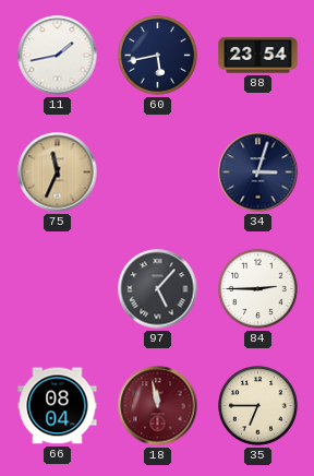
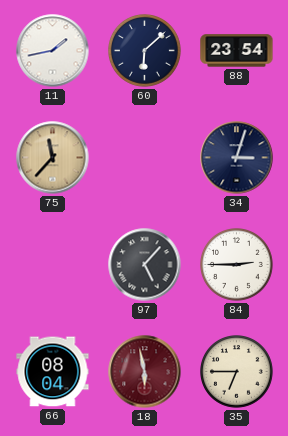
60: 5:43 -> 6:08 (145, 51)
75: 11:34 -> 11:37 (53, 158)
18: 11:58 -> 5:58 (145, 372)
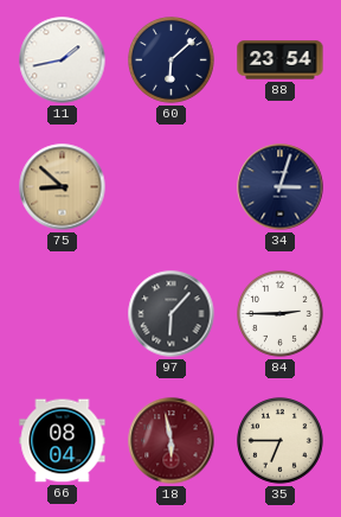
75: 11:37 -> 8:52 (63, 187)
97: 5:07 -> 6:07 (172, 314)
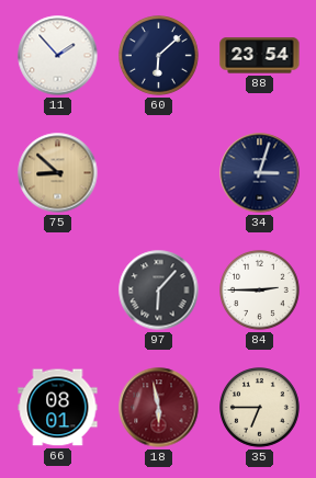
11: 1:43 -> 1:53 (58, 56)
66: 08:04 -> 08:01 (58, 408)
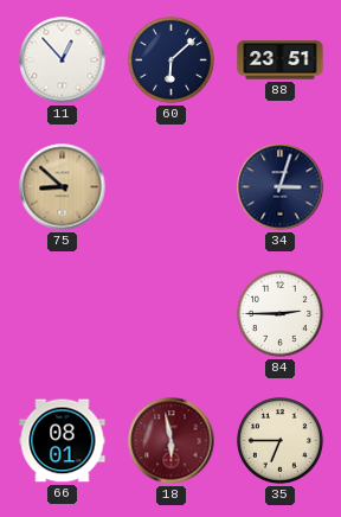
11: 1:53 -> 12:53 (63, 60)
88: 23:54 -> 23:51 (281, 60)
97: 6:07 -> none (159, 291)
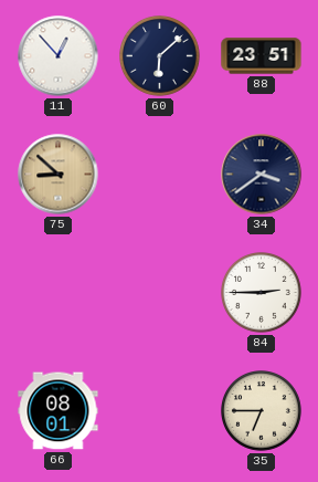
34: 3:03 -> 3:39 (262, 175)
18: 5:58 -> none (172, 441)
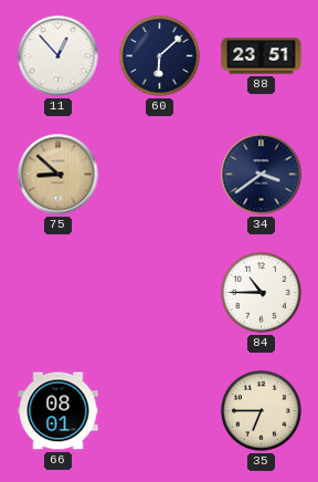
84: 2:45 -> 10:45 (262, 293)
